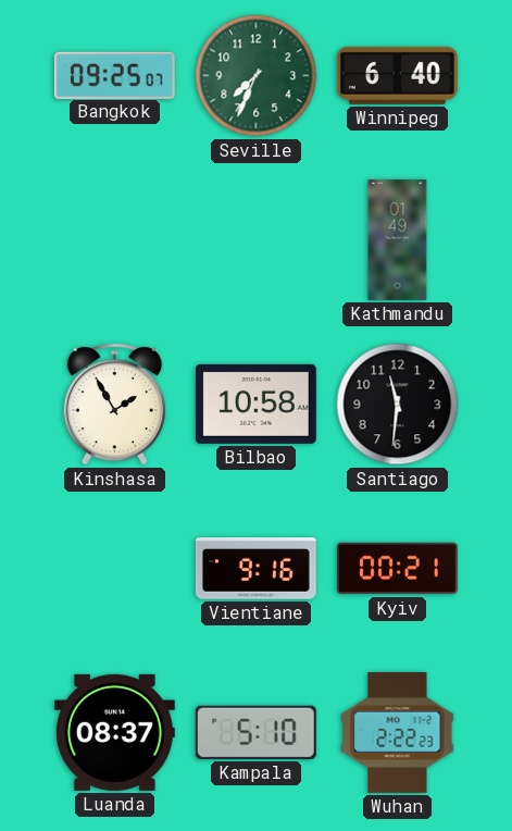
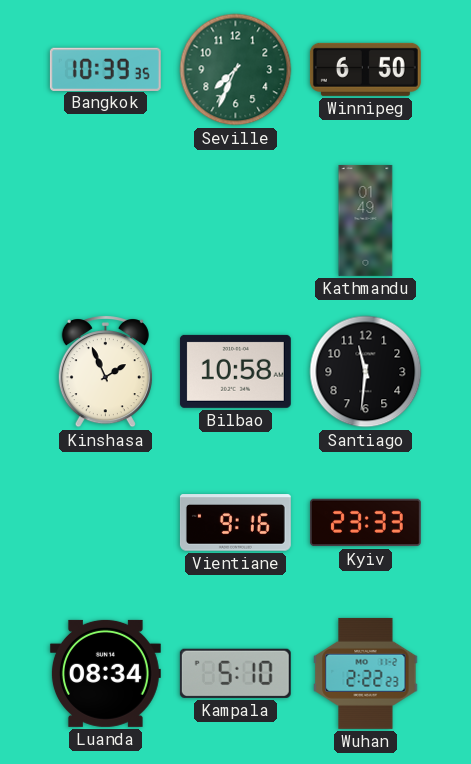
Bangkok: 09:25 -> 10:39 (105, 69)
Winnipeg: 6:40 -> 6:50 (365, 69)
Kinshasa: 1:55 -> 1:56 (105, 372)
Kyiv: 00:21 -> 23:33 (365, 523)
Luanda: 08:37 -> 08:34 (105, 673)
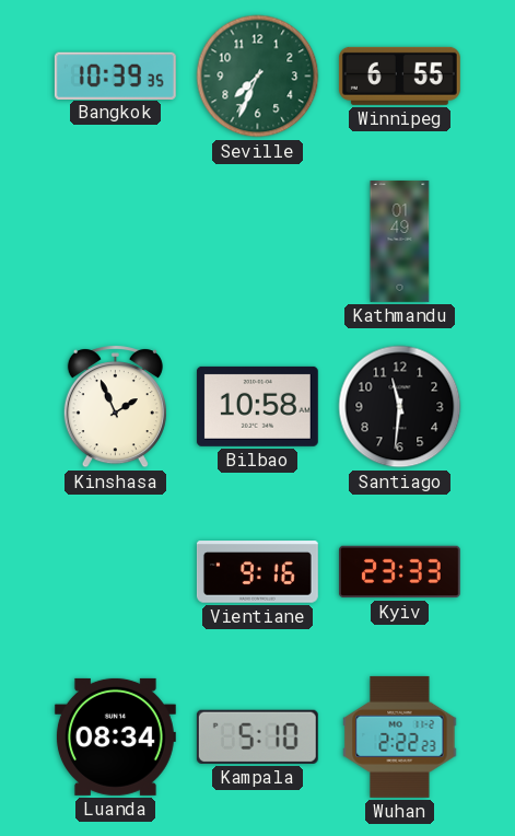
Winnipeg: 6:50 -> 6:55 (399, 76)
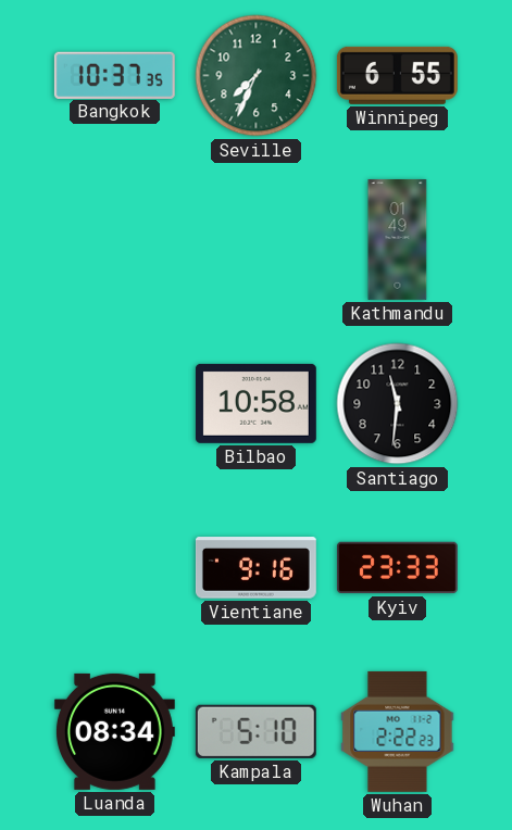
Bangkok: 10:39 -> 10:37 (114, 75)
Kinshasa: 1:56 -> none (115, 407)
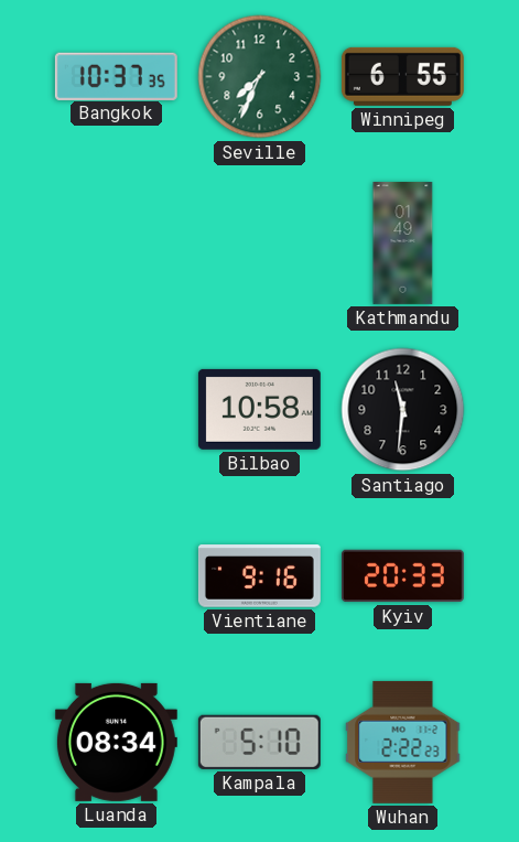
Kyiv: 23:33 -> 20:33 (402, 576)
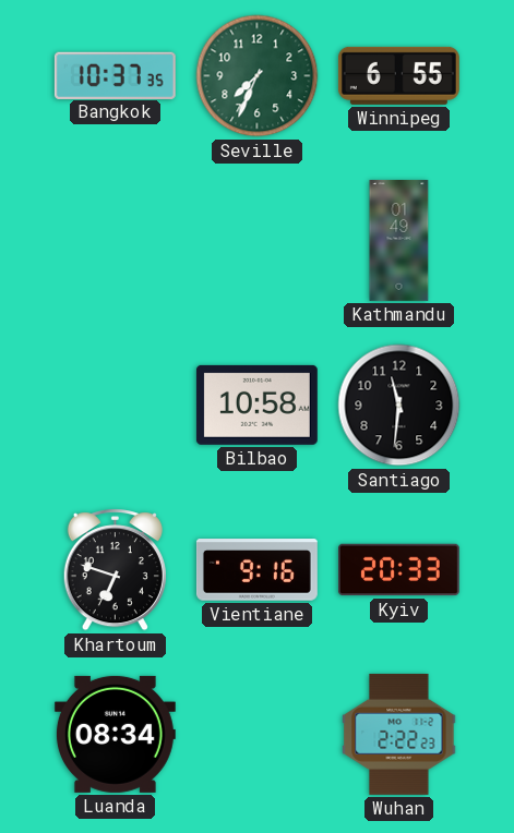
Khartoum: none -> 6:48 (115, 570)
Kampala: 5:10 -> none (259, 742)
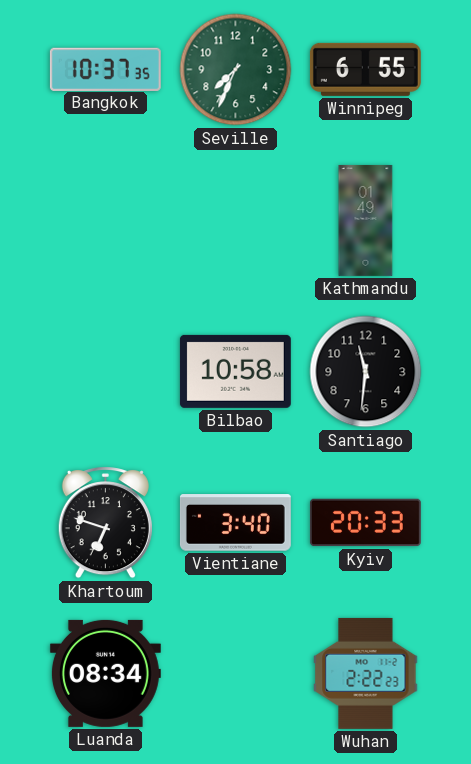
Vientiane: 9:16 -> 3:40 (235, 523)
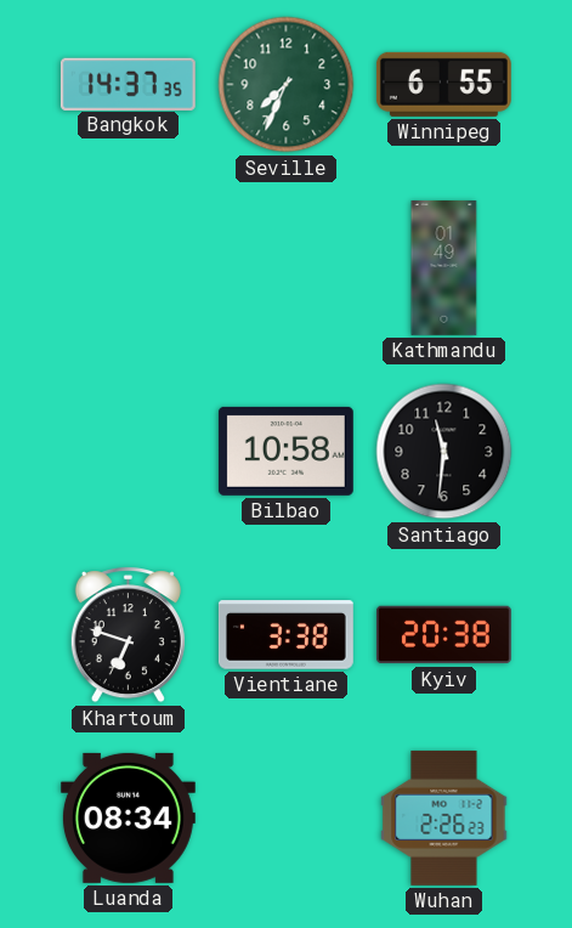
Bangkok: 10:37 -> 14:37 (128, 84)
Vientiane: 3:40 -> 3:38 (285, 635)
Kyiv: 20:33 -> 20:38 (443, 635)
Wuhan: 2:22 -> 2:26 (444, 817)
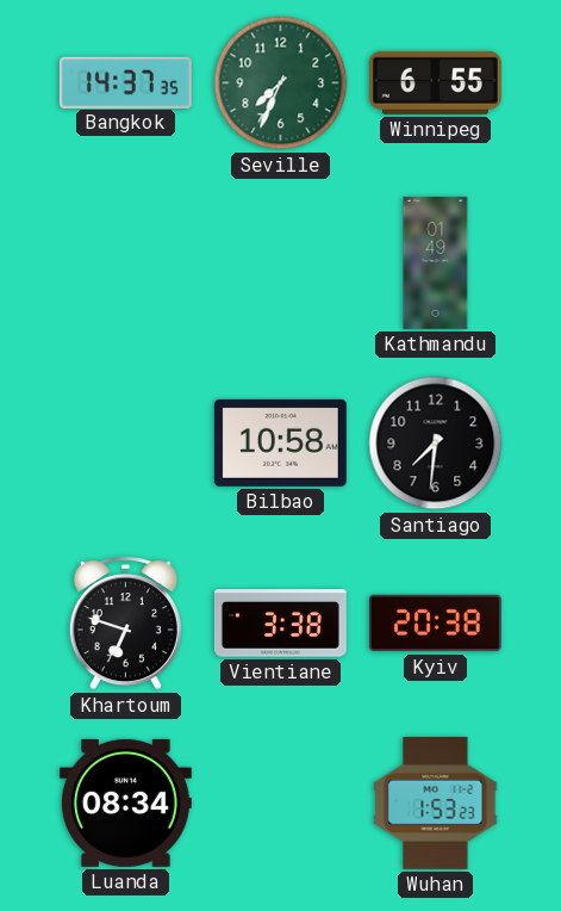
Santiago: 11:31 -> 7:31 (436, 444)
Wuhan: 2:26 -> 1:53 (436, 802)
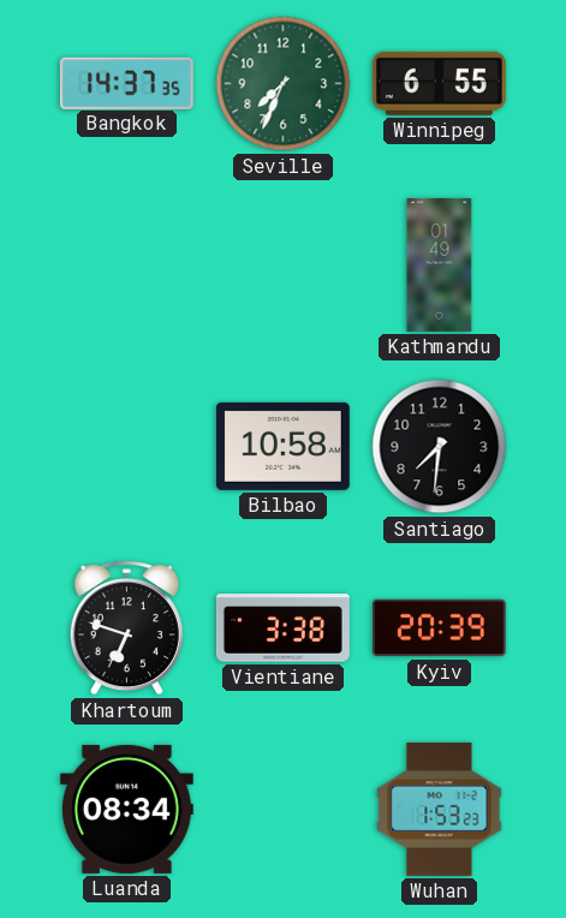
Kyiv: 20:38 -> 20:39 (439, 628)
